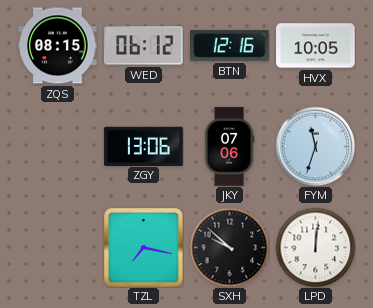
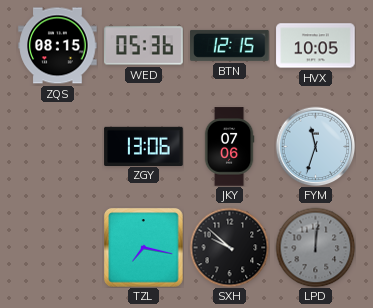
WED: 06:12 -> 05:36 (144, 46)
BTN: 12:16 -> 12:15 (230, 45)
LPD dial: white -> grey (315, 247)
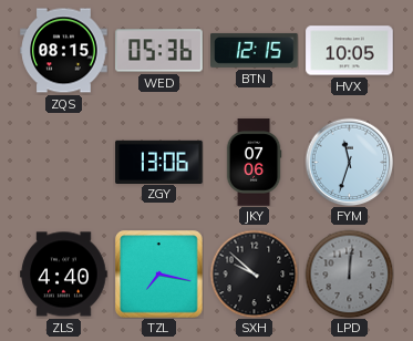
ZLS: none -> 4:40 (64, 275)
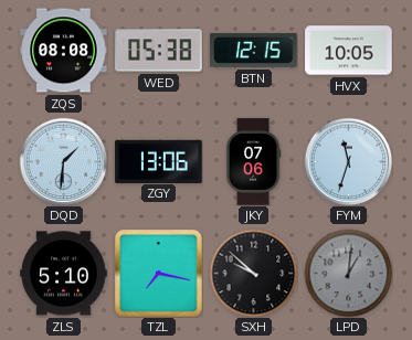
ZQS: 08:15 -> 08:08 (64, 51)
WED: 05:36 -> 05:38 (159, 51)
DQD: none -> 1:31 (63, 161)
ZLS: 4:40 -> 5:10 (64, 274)
LPD: 12:01 -> 1:01 (348, 273)
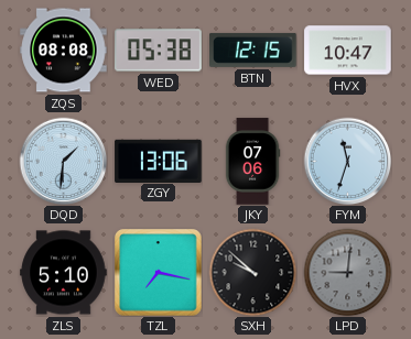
HVX: 10:05 -> 10:47 (348, 51)
LPD: 1:01 -> 9:01 (347, 272)
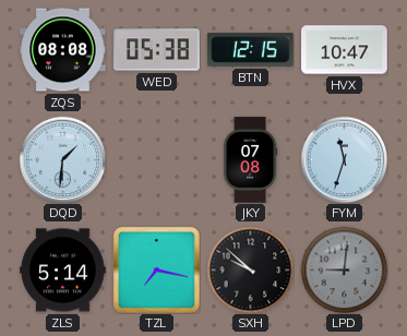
ZGY: 13:06 -> none (159, 161)
JKY: 07:06 -> 07:08 (250, 160)
ZLS: 5:10 -> 5:14 (63, 271)
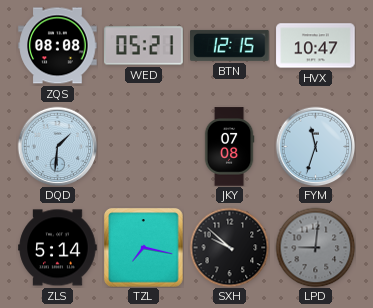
WED: 05:38 -> 05:21 (144, 46)
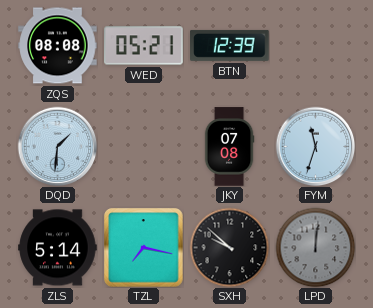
BTN: 12:15 -> 12:39 (230, 45)
HVX: 10:47 -> none (316, 46)
LPD: 9:01 -> 12:01 (315, 247)
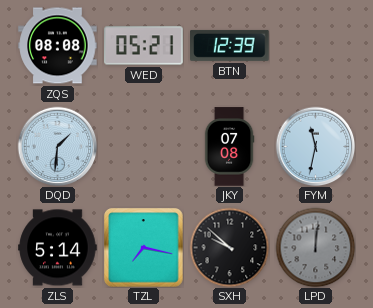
FYM: 11:33 -> 11:32 (315, 146)
